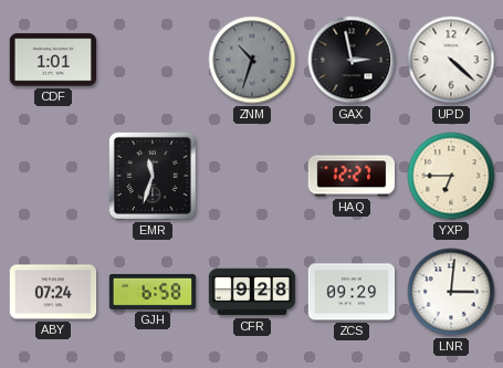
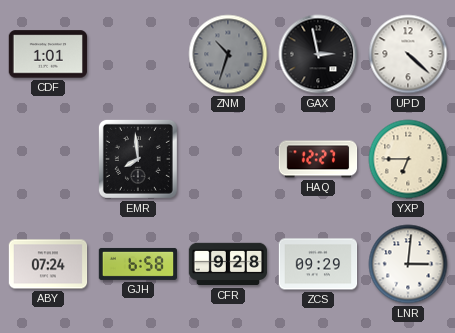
EMR: 11:33 -> 7:59 (138, 159)
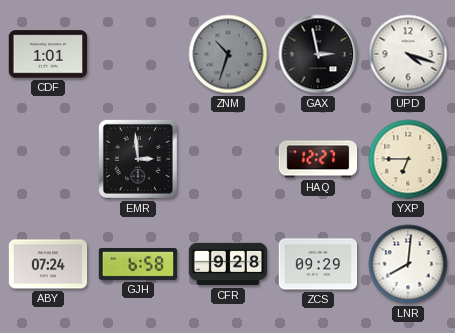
UPD: 4:22 -> 4:18 (408, 54)
EMR: 7:59 -> 2:59 (138, 159)
LNR: 3:01 -> 8:01 (408, 264)
